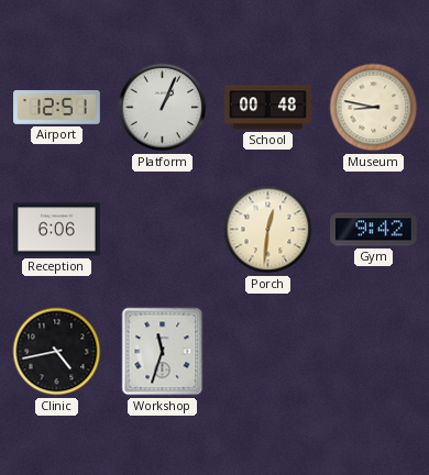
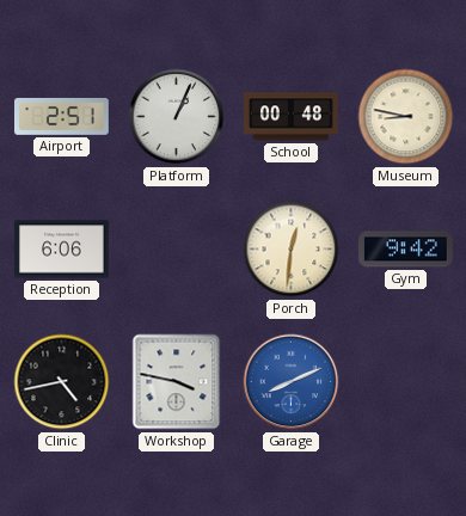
Airport: 12:51 -> 2:51 (62, 116)
Workshop: 11:33 -> 3:47 (177, 382)
Garage: none -> 8:11 (292, 382)
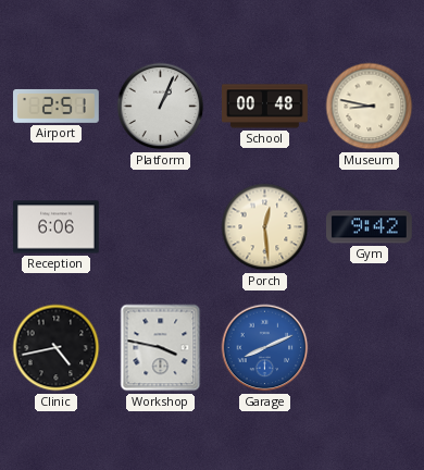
Porch: 12:31 -> 12:29 (265, 227)
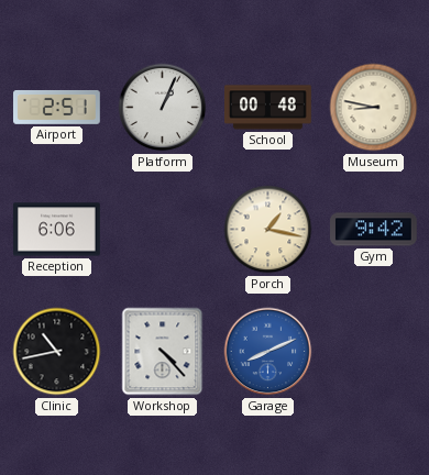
Porch: 12:29 -> 1:17 (268, 230)
Clinic: 4:43 -> 10:43 (57, 352)
Workshop: 3:47 -> 4:23 (163, 352)
